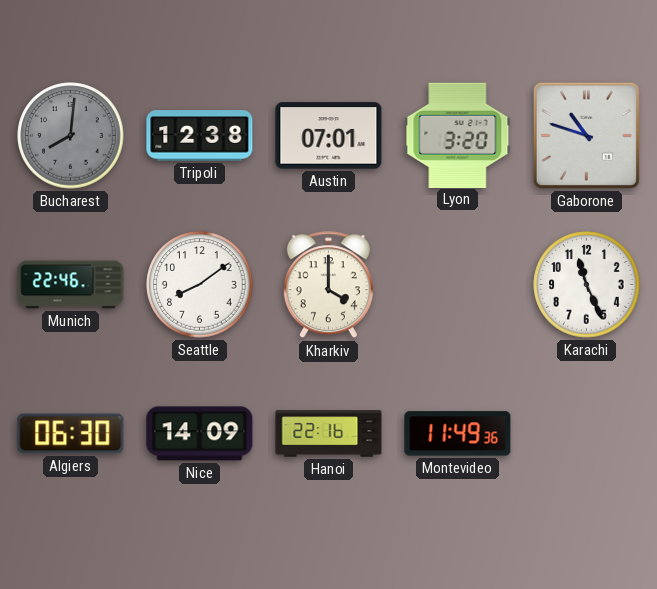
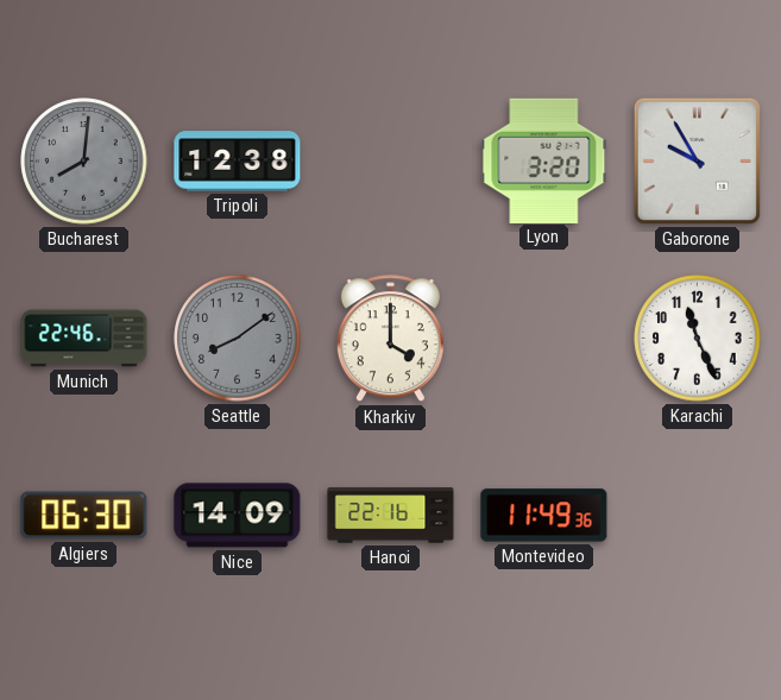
Austin: 07:01 -> none (329, 136)
Gaborone: 10:48 -> 9:55 (697, 160)
Seattle dial: white -> grey (238, 339)
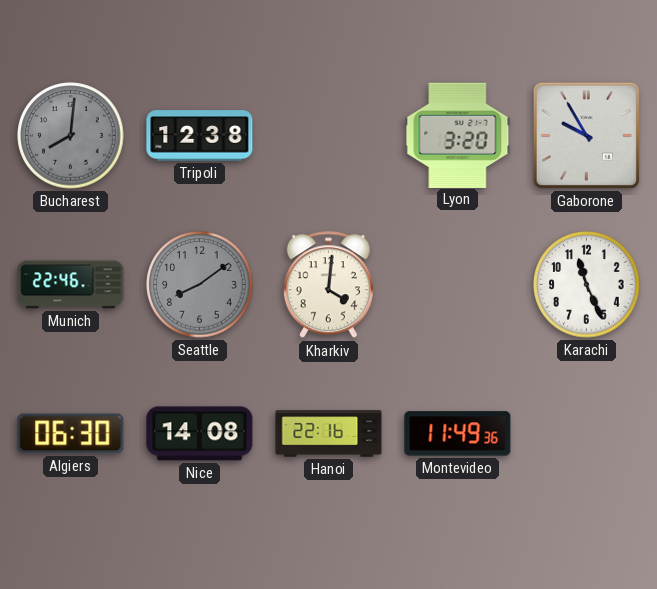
Kharkiv: 4:00 -> 4:01 (328, 285)
Nice: 14:09 -> 14:08 (200, 434)
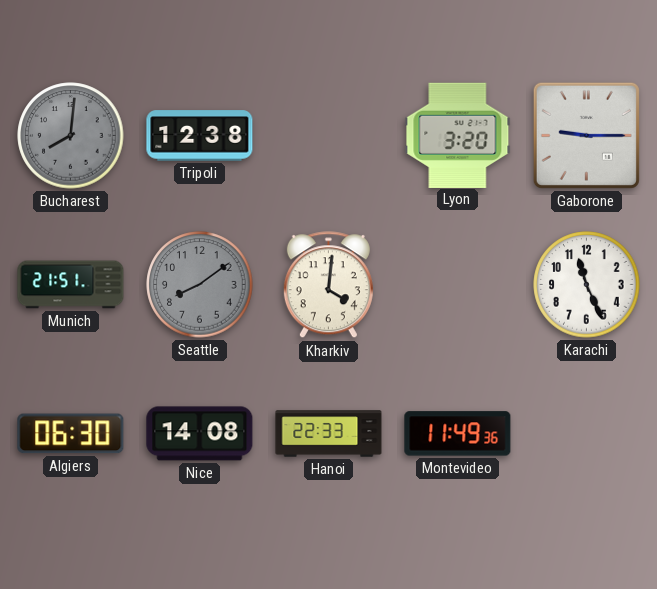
Gaborone: 9:55 -> 9:15 (586, 135)
Munich: 22:46 -> 21:51 (71, 285)
Hanoi: 22:16 -> 22:33 (329, 434)
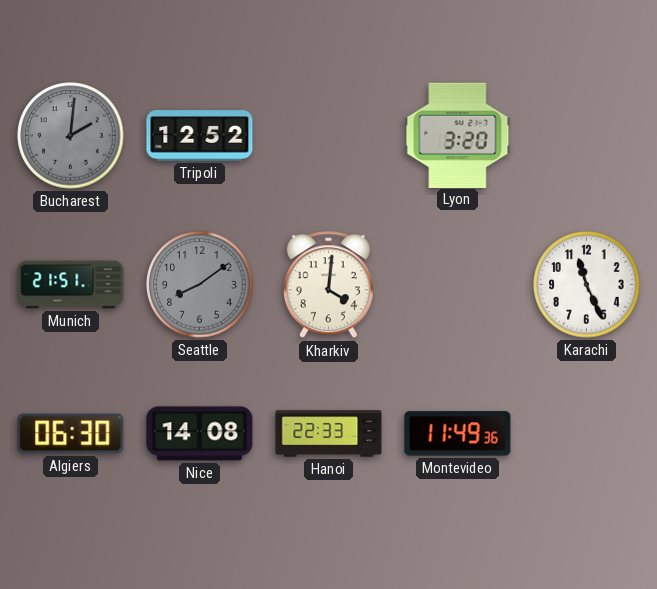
Bucharest: 8:01 -> 2:01 (71, 136)
Tripoli: 12:38 -> 12:52 (200, 136)
Gaborone: 9:15 -> none (586, 135)
